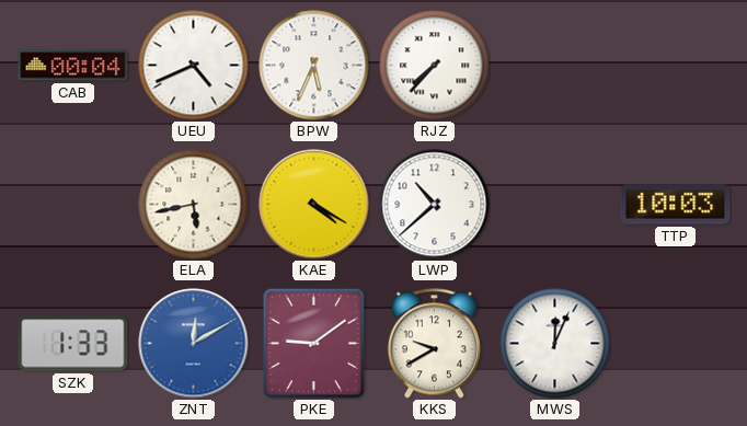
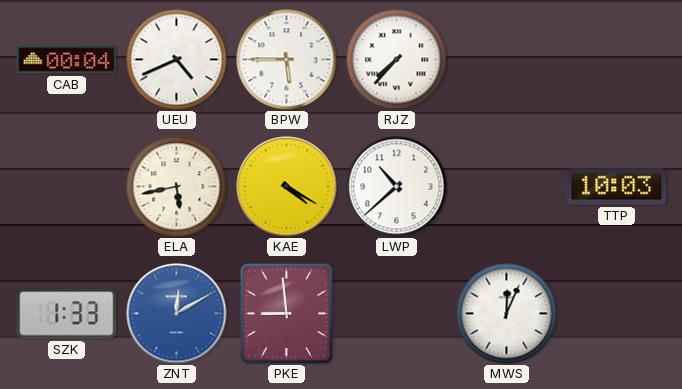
BPW: 5:34 -> 5:45 (287, 60)
PKE: 9:09 -> 8:59 (287, 313)
KKS: 9:40 -> none (434, 344)
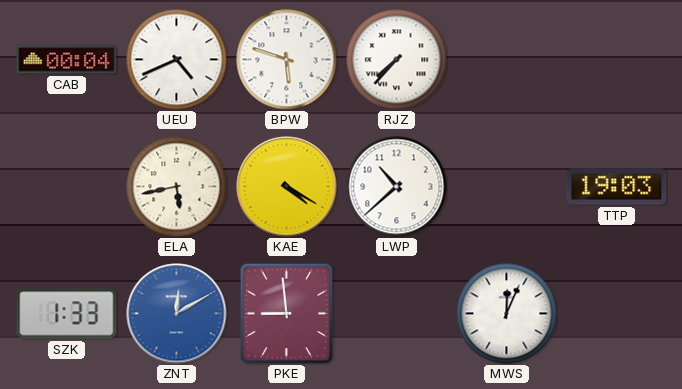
BPW: 5:45 -> 5:48 (287, 60)
TTP: 10:03 -> 19:03 (617, 187)
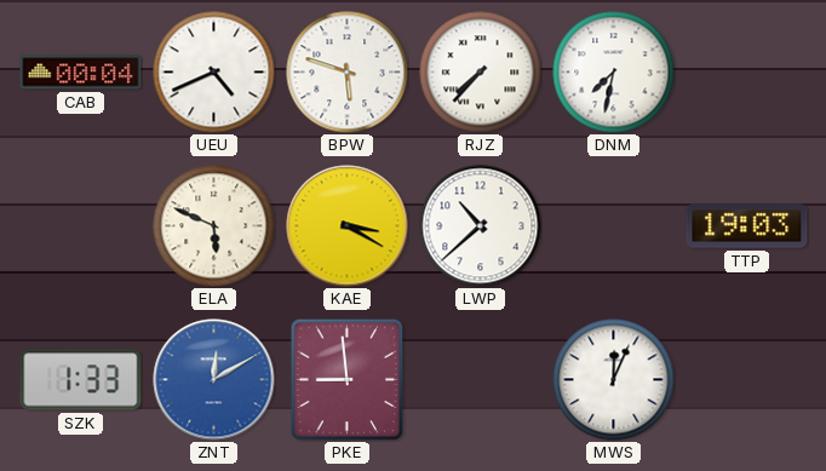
DNM: none -> 7:32 (614, 73)
ELA: 5:43 -> 5:49 (214, 226)
KAE: 4:20 -> 3:20 (348, 226)
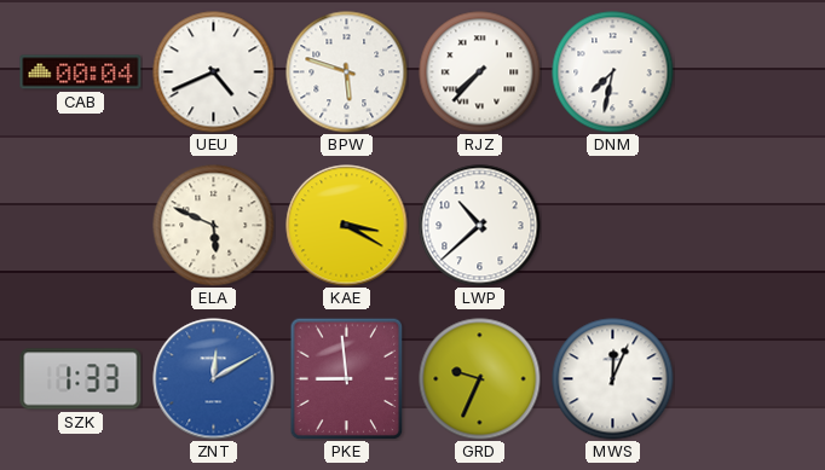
TTP: 19:03 -> none (747, 226)
GRD: none -> 9:34 (480, 379)
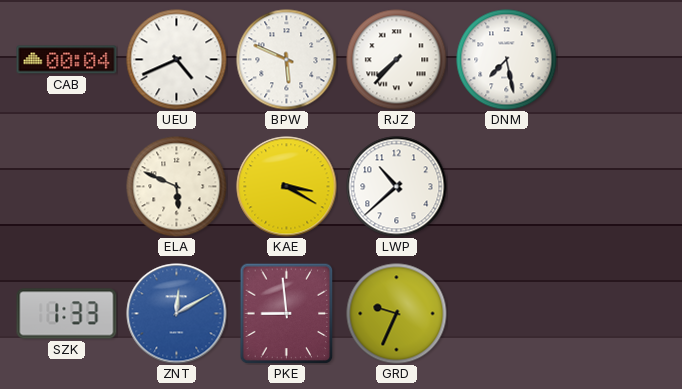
BPW: 5:48 -> 5:49 (287, 60)
DNM: 7:32 -> 7:28 (507, 60)
MWS: 12:04 -> none (613, 379)
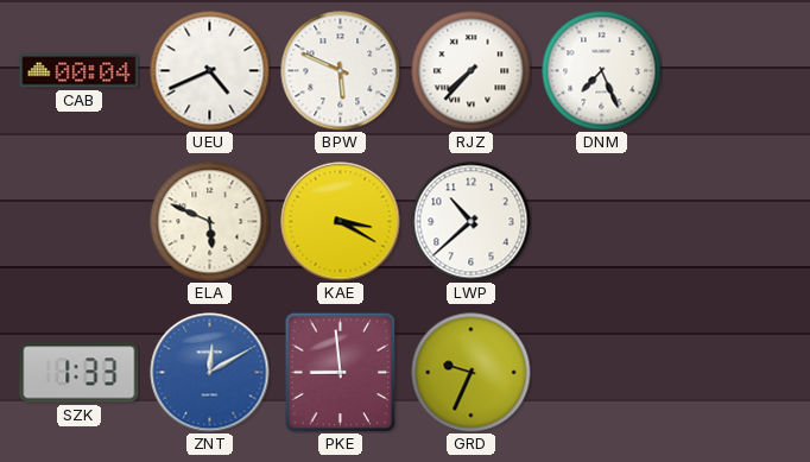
DNM: 7:28 -> 7:26 (602, 71)
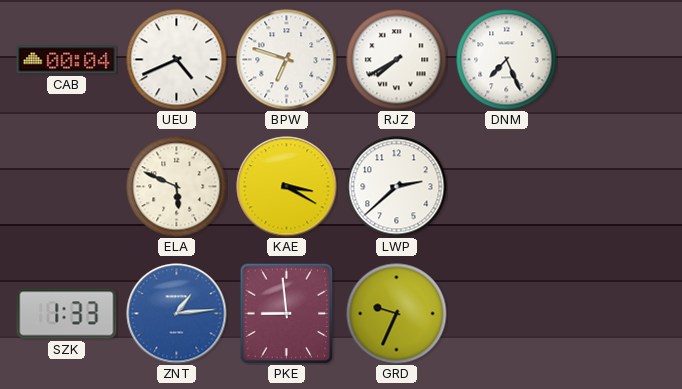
BPW: 5:49 -> 6:48 (287, 60)
RJZ: 7:37 -> 7:40 (397, 60)
LWP: 10:38 -> 2:38 (397, 187)
ZNT: 12:10 -> 1:14 (177, 314)
